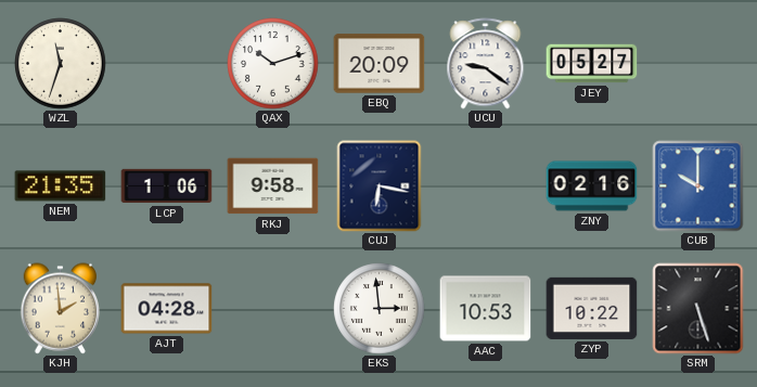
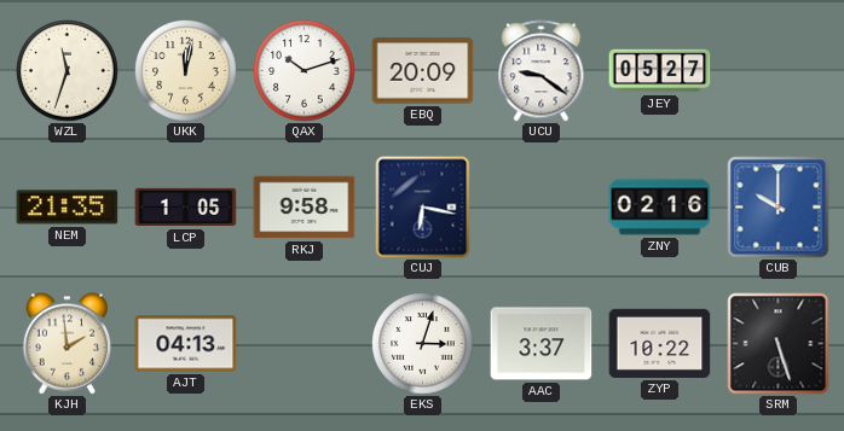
UKK: none -> 12:02 (186, 71)
LCP: 1:06 -> 1:05 (186, 208)
AJT: 04:28 -> 04:13 (186, 344)
EKS: 2:59 -> 3:03 (423, 344)
AAC: 10:53 -> 3:37 (542, 344)
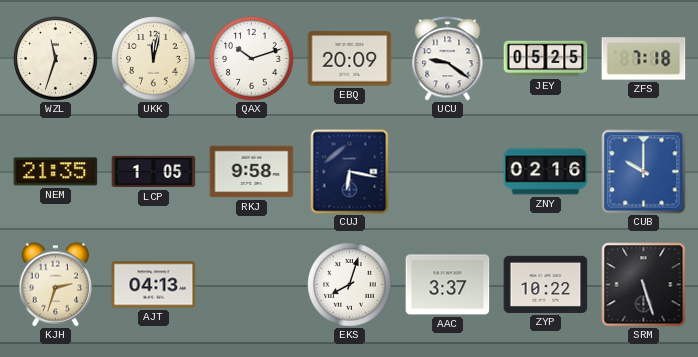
JEY: 05:27 -> 05:25 (546, 59)
ZFS: none -> 7:18 (644, 59)
KJH: 1:59 -> 2:33 (55, 285)
EKS: 3:03 -> 8:03 (350, 285)
